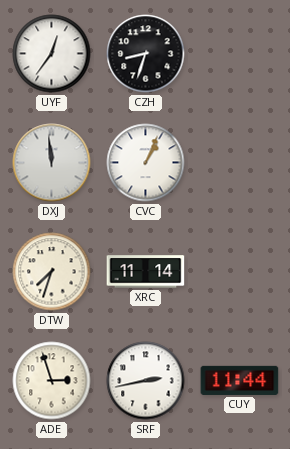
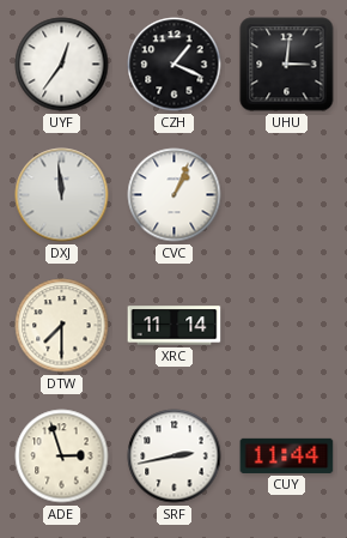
CZH: 8:33 -> 1:19 (175, 65)
UHU: none -> 3:01 (287, 65)
DTW: 7:33 -> 7:30 (62, 326)
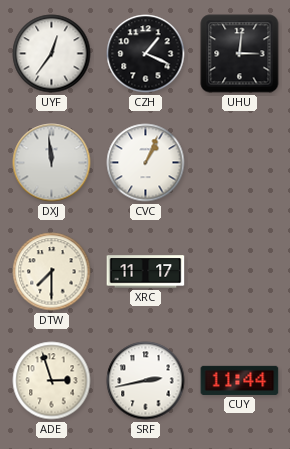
XRC: 11:14 -> 11:17 (146, 272)
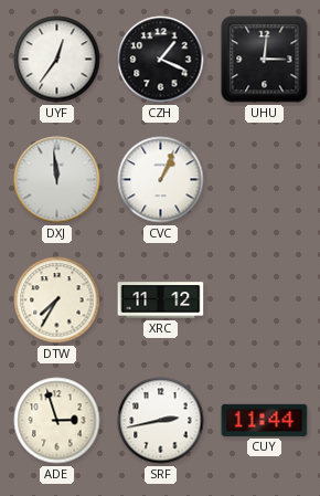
DTW: 7:30 -> 7:35 (57, 300)
XRC: 11:17 -> 11:12 (161, 300)
